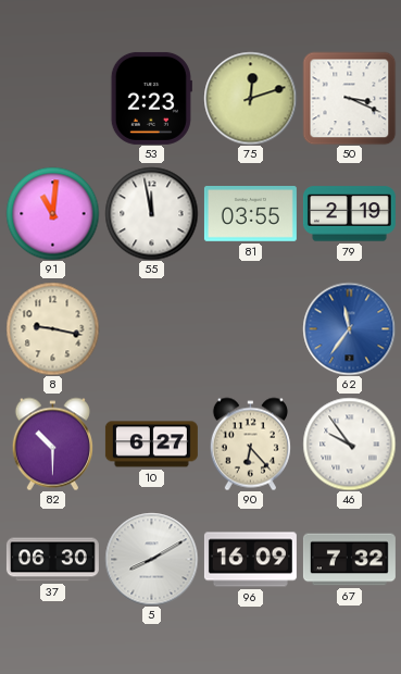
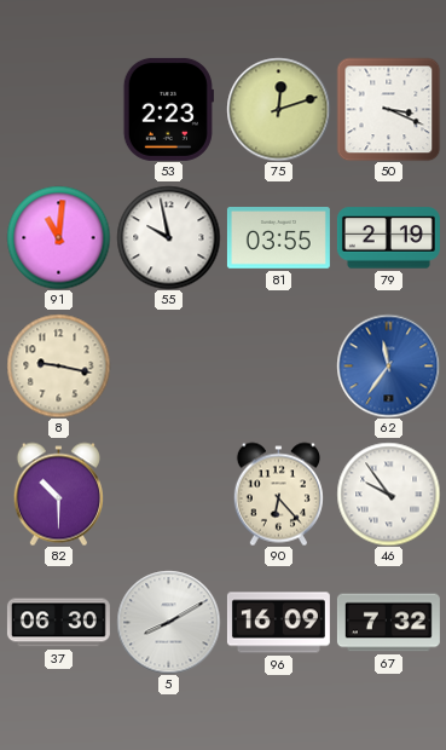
55: 11:58 -> 9:58 (168, 237)
10: 6:27 -> none (151, 445)
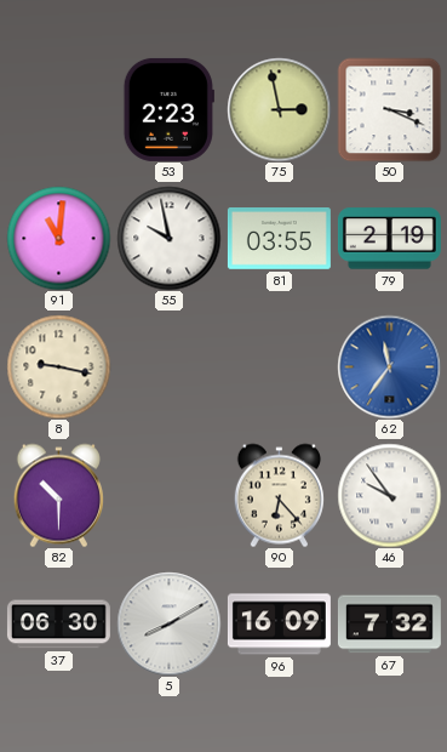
75: 12:12 -> 2:58 (279, 109)
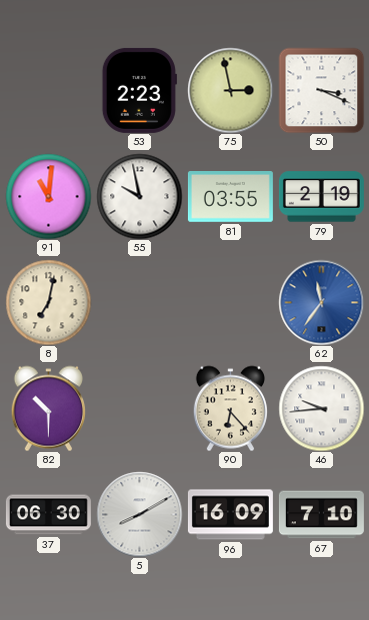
8: 9:17 -> 7:02 (48, 302)
46: 9:54 -> 9:44 (321, 408)
67: 7:32 -> 7:10 (321, 515)
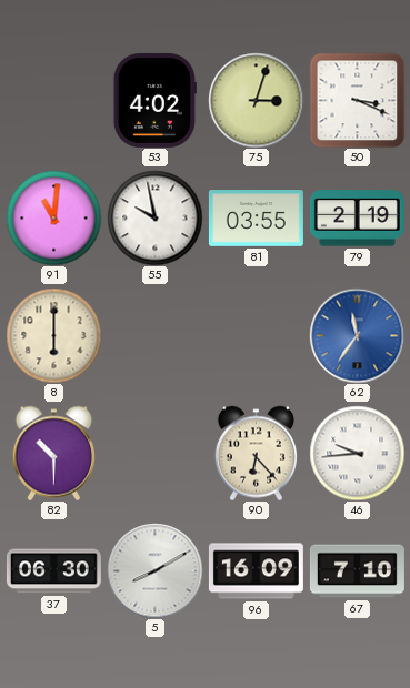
53: 2:23 -> 4:02 (154, 100)
75: 2:58 -> 3:03 (256, 100)
8: 7:02 -> 6:00 (53, 335)
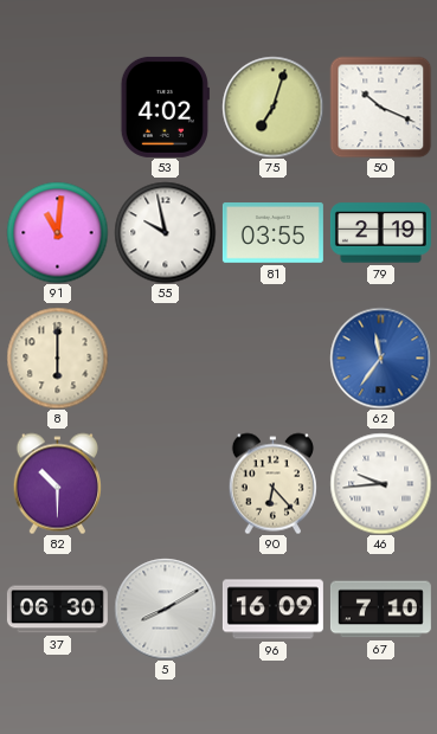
75: 3:03 -> 7:03 (272, 107)
50: 3:19 -> 10:19 (380, 107)
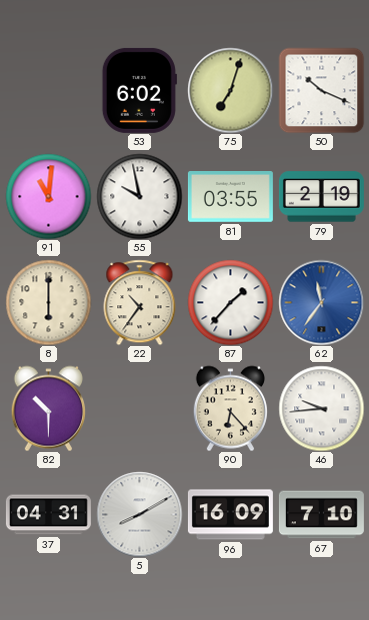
53: 4:02 -> 6:02 (139, 90)
22: none -> 10:36 (140, 302)
87: none -> 1:37 (230, 302)
37: 06:30 -> 04:31 (48, 515)
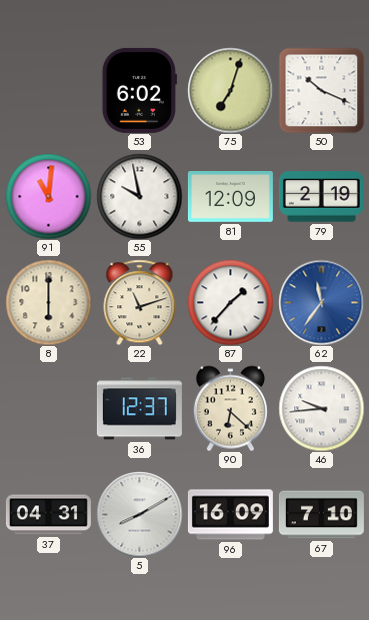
81: 03:55 -> 12:09 (230, 197)
22: 10:36 -> 11:12 (140, 302)
82: 10:30 -> none (48, 408)
36: none -> 12:37 (139, 409)
90: 6:23 -> 6:22 (230, 408)
